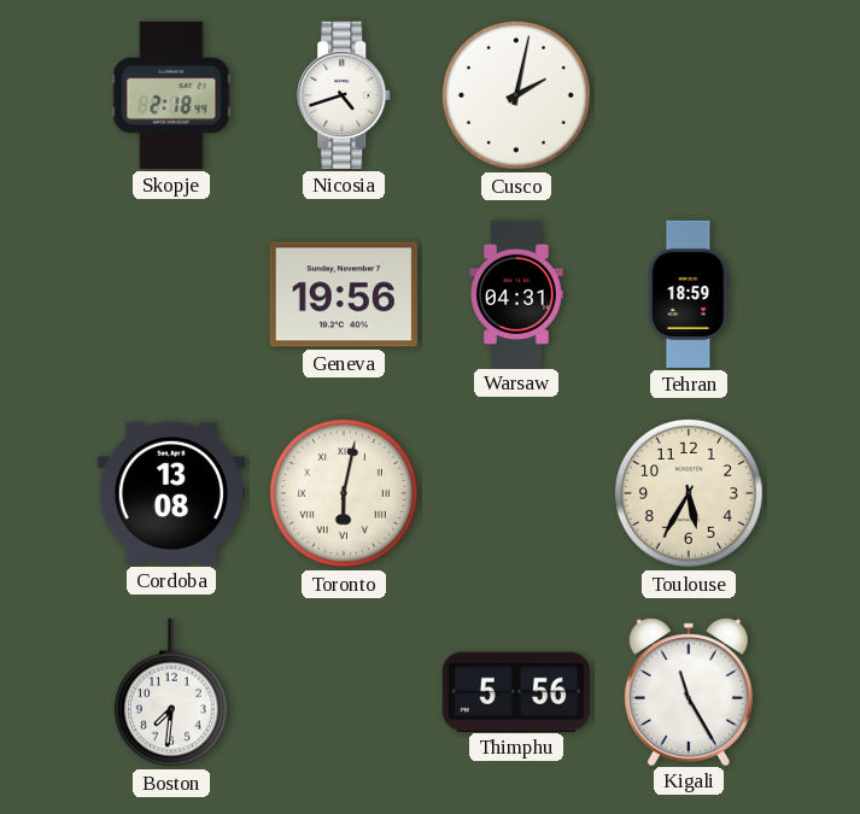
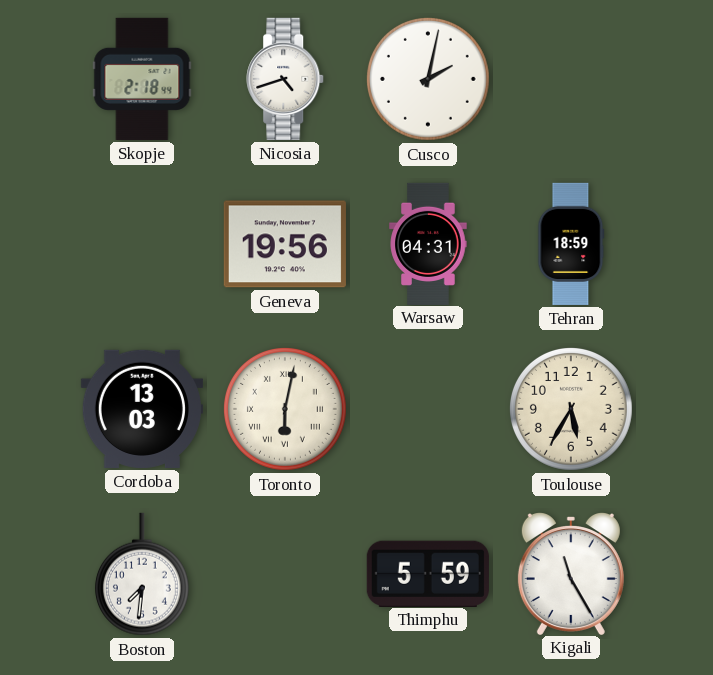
Cordoba: 13:08 -> 13:03 (142, 409)
Thimphu: 5:56 -> 5:59 (428, 573)
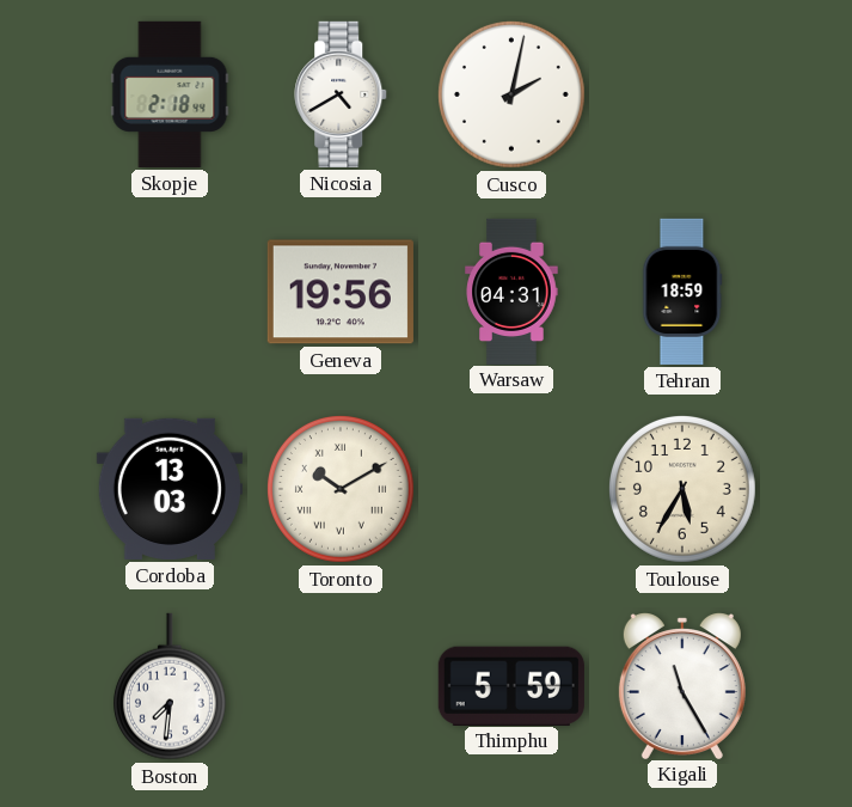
Nicosia: 4:42 -> 4:40 (342, 94)
Toronto: 6:02 -> 10:10 (341, 489)
